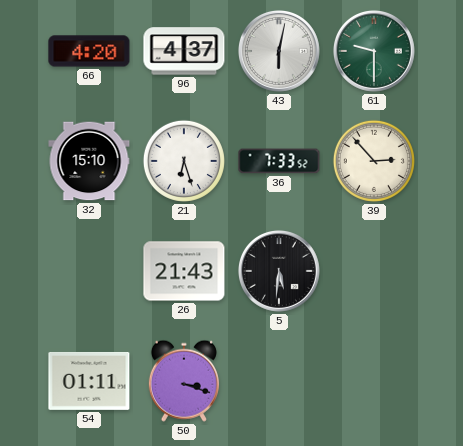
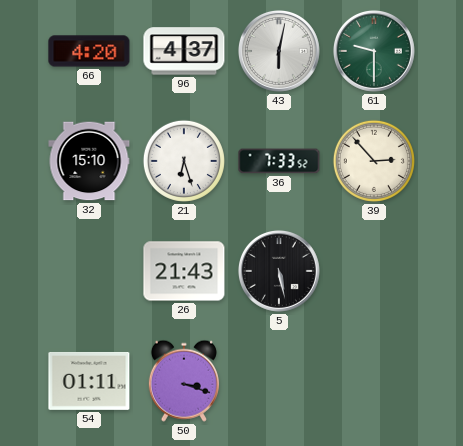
5: 5:31 -> 5:28 (279, 271)
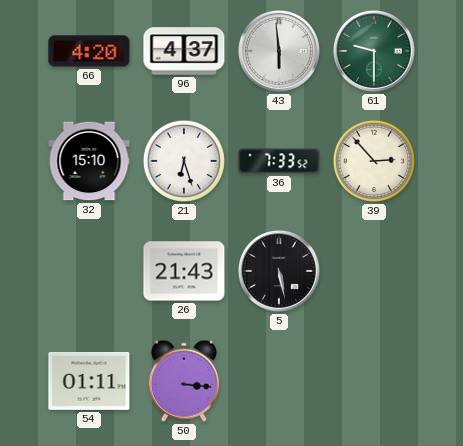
43: 6:02 -> 5:59 (279, 51)
50: 3:18 -> 3:16 (184, 381)
